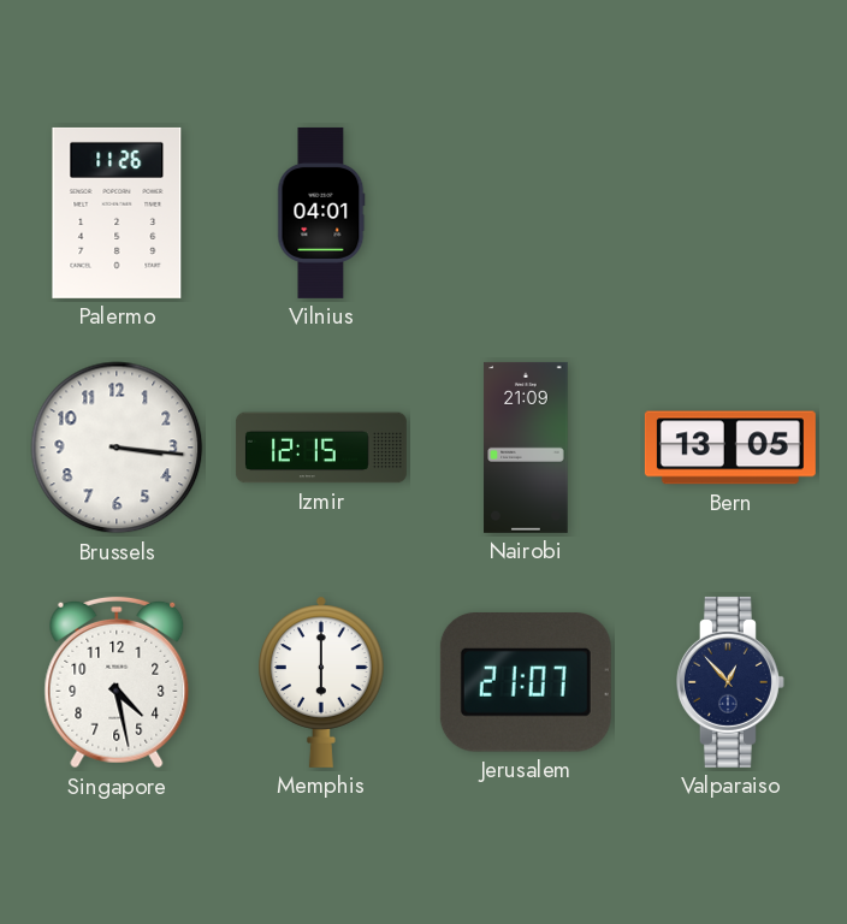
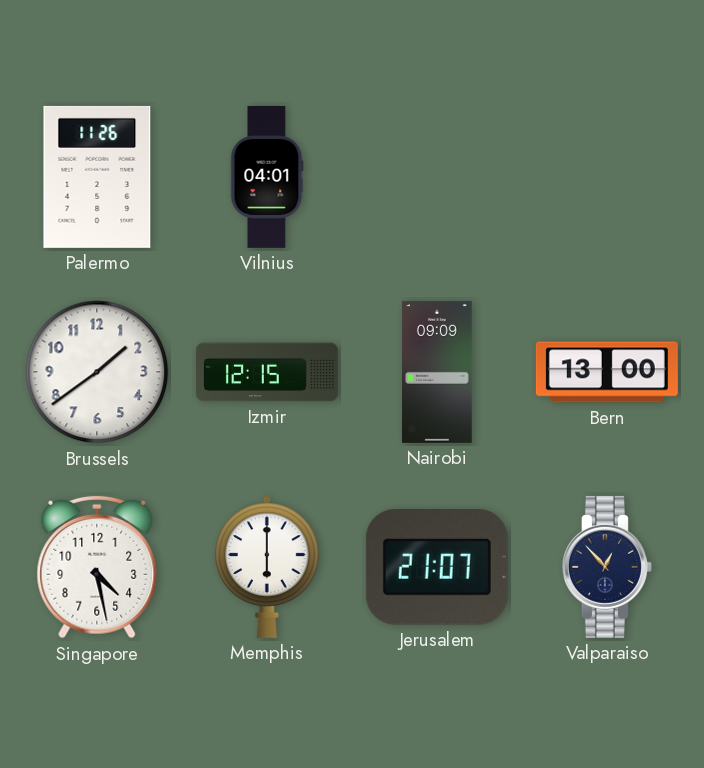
Brussels: 3:16 -> 1:39 (97, 372)
Nairobi: 21:09 -> 09:09 (437, 372)
Bern: 13:05 -> 13:00 (607, 372)
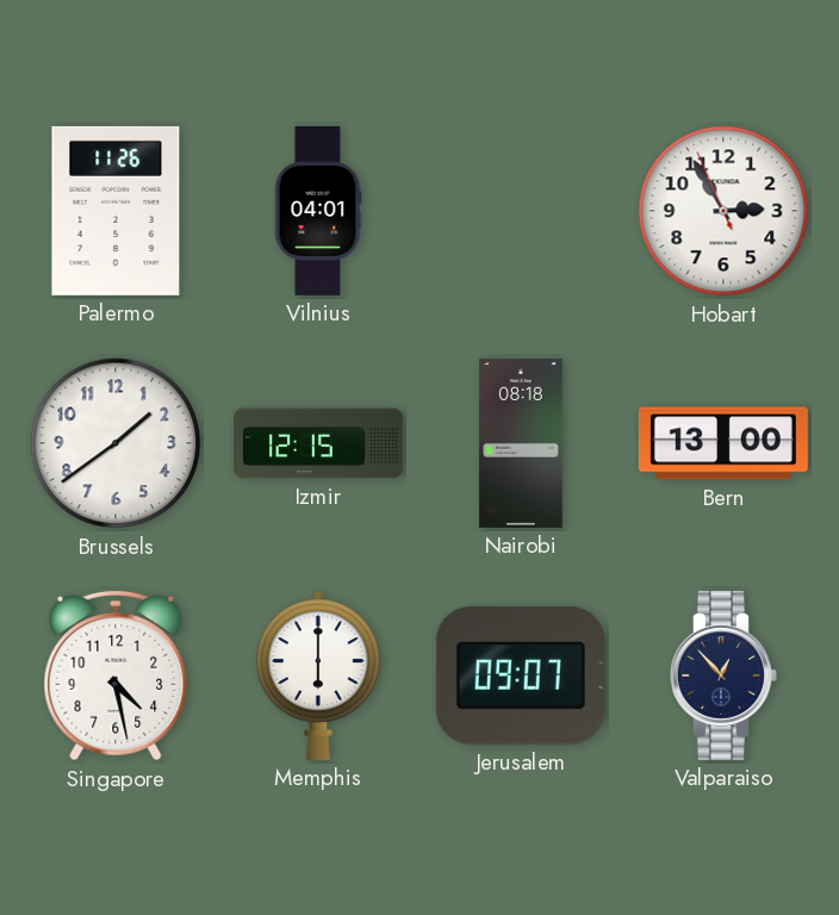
Hobart: none -> 2:54 (723, 211)
Nairobi: 09:09 -> 08:18 (521, 443)
Jerusalem: 21:07 -> 09:07 (521, 677)
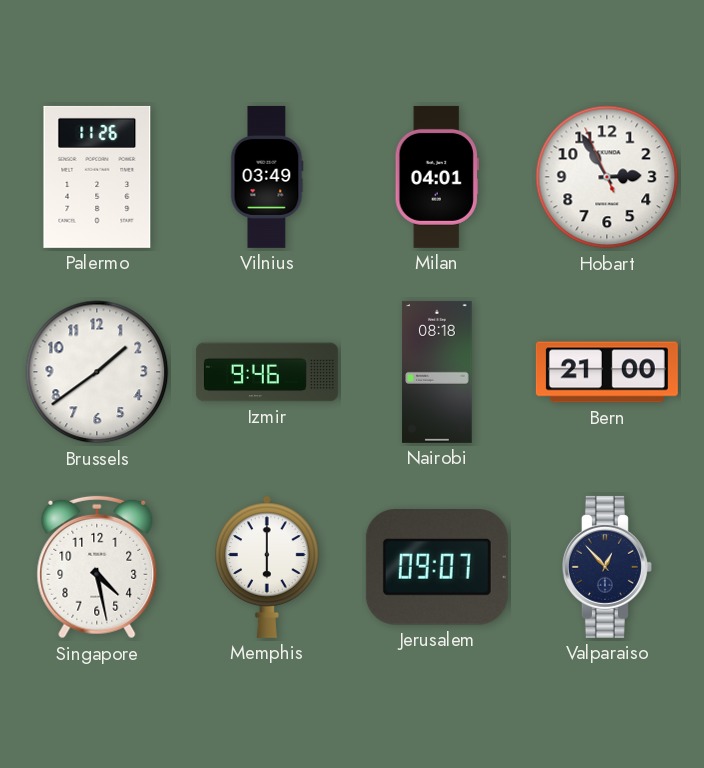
Vilnius: 04:01 -> 03:49 (267, 177)
Milan: none -> 04:01 (437, 177)
Izmir: 12:15 -> 9:46 (267, 372)
Bern: 13:00 -> 21:00 (607, 372)
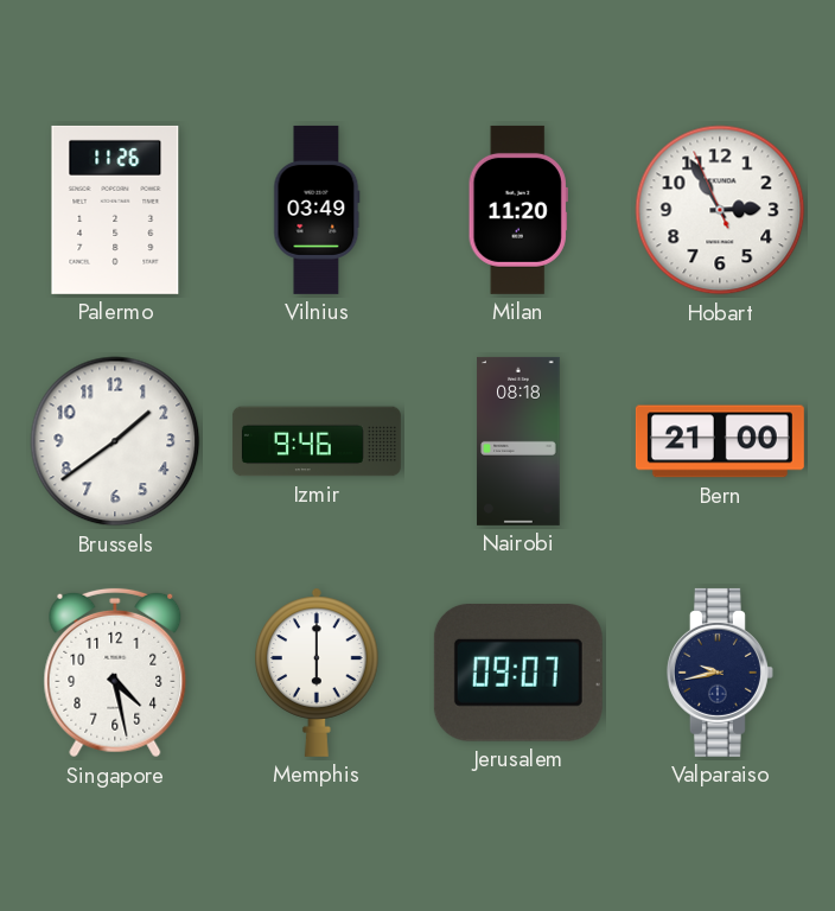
Milan: 04:01 -> 11:20 (518, 210)
Valparaiso: 12:53 -> 9:43 (720, 673)
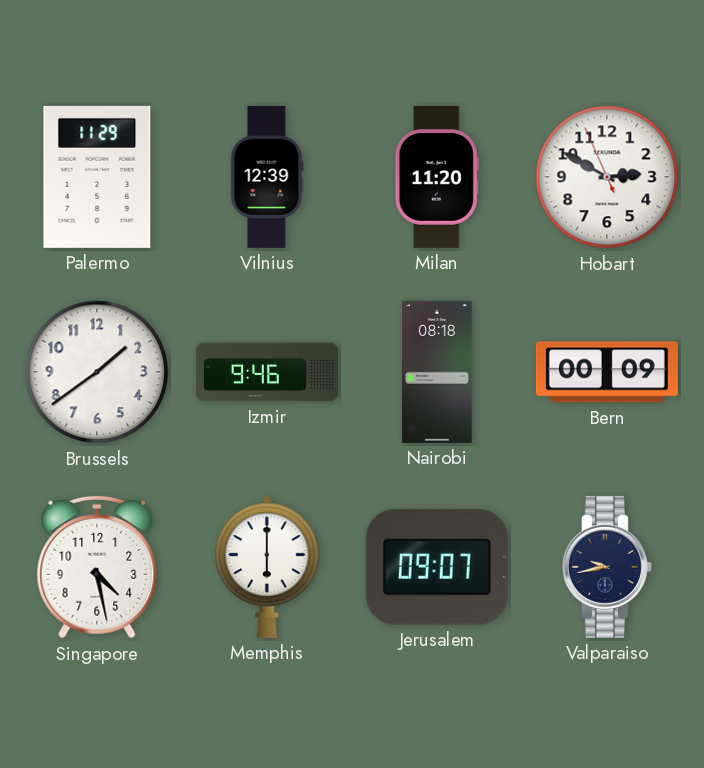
Palermo: 11:26 -> 11:29 (97, 177)
Vilnius: 03:49 -> 12:39 (267, 177)
Hobart: 2:54 -> 2:49 (607, 177)
Bern: 21:00 -> 00:09 (607, 372)
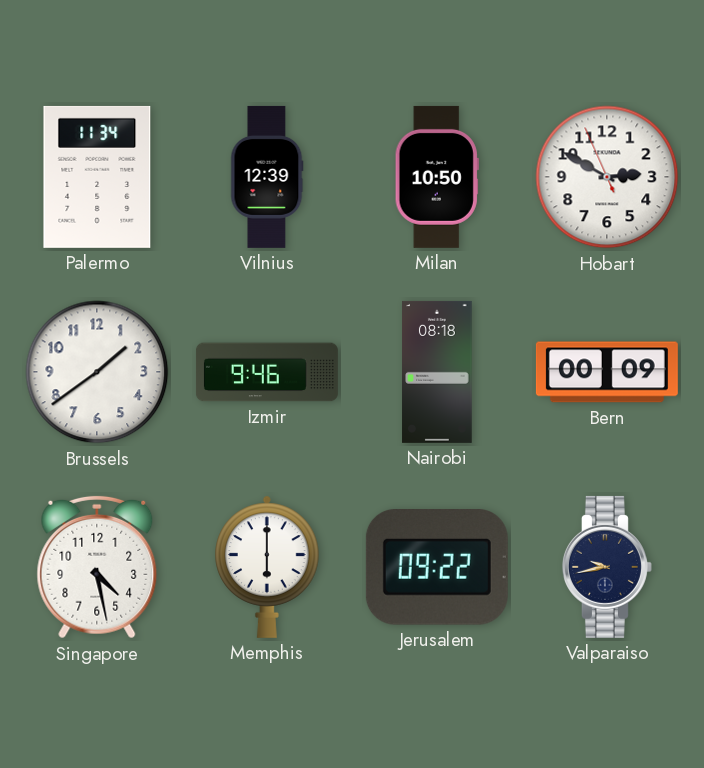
Palermo: 11:29 -> 11:34 (97, 177)
Milan: 11:20 -> 10:50 (437, 177)
Jerusalem: 09:07 -> 09:22 (437, 568)
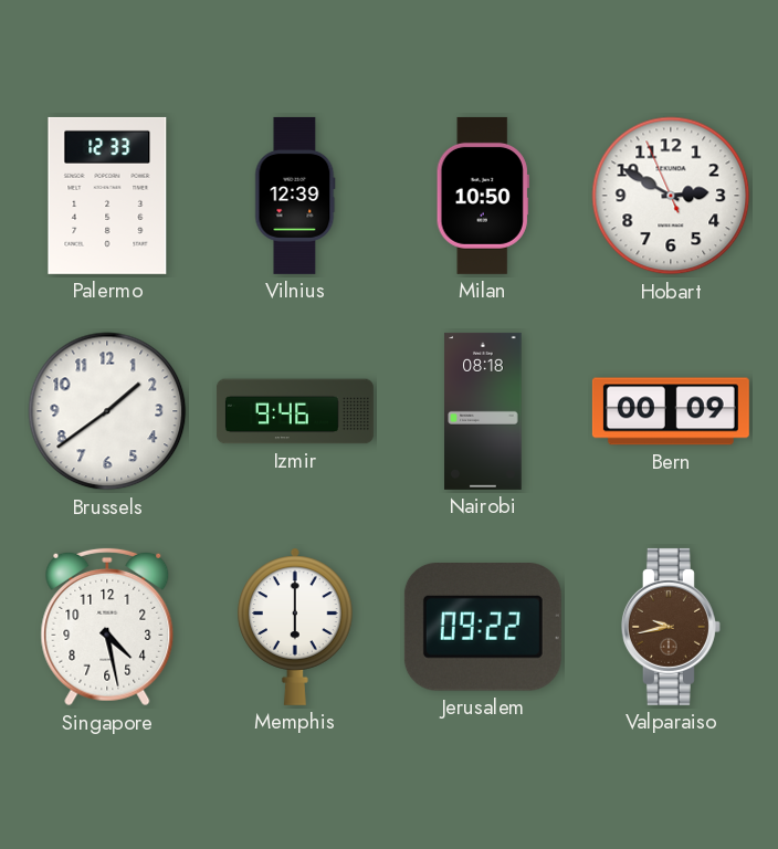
Palermo: 11:34 -> 12:33 (107, 196)
Valparaiso dial: navy -> brown (671, 627)
